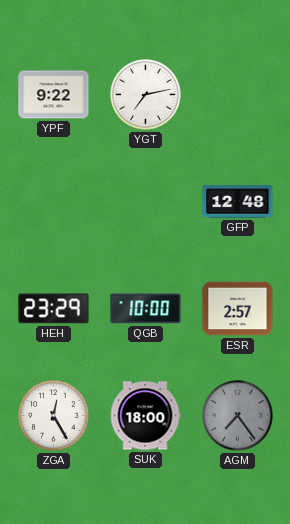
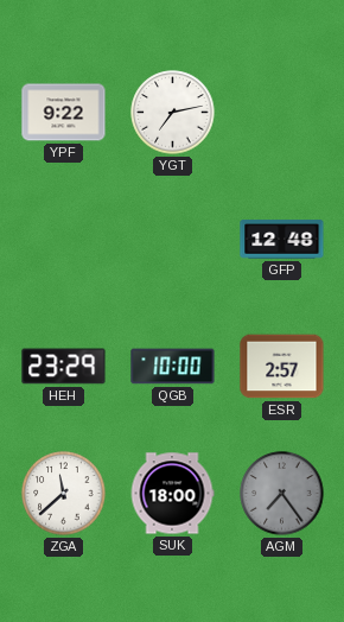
ZGA: 12:25 -> 11:38 (64, 494)
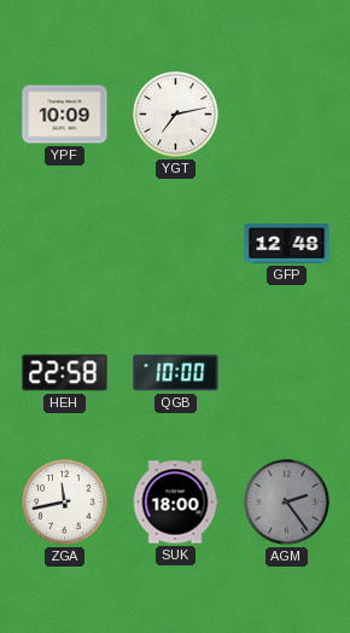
YPF: 9:22 -> 10:09 (65, 115)
HEH: 23:29 -> 22:58 (65, 373)
ESR: 2:57 -> none (282, 367)
ZGA: 11:38 -> 11:43 (65, 503)
AGM: 7:24 -> 2:24 (287, 503)
